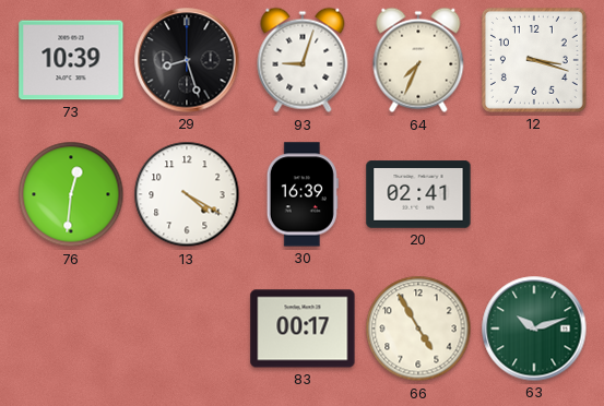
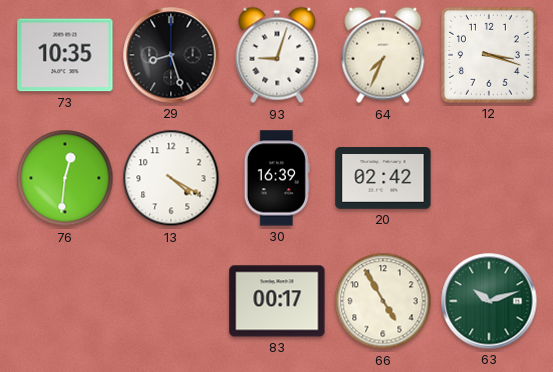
73: 10:39 -> 10:35 (65, 55)
20: 02:41 -> 02:42 (383, 178)
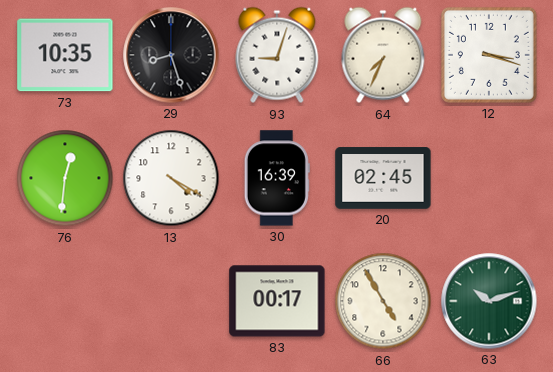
20: 02:42 -> 02:45 (383, 178)
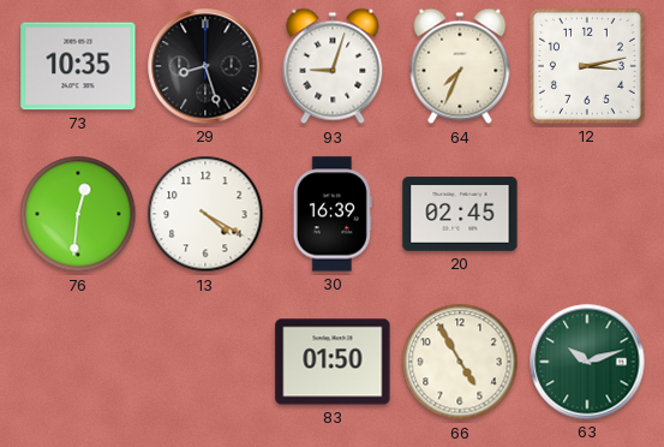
12: 3:18 -> 3:13 (587, 66)
83: 00:17 -> 01:50 (333, 362)
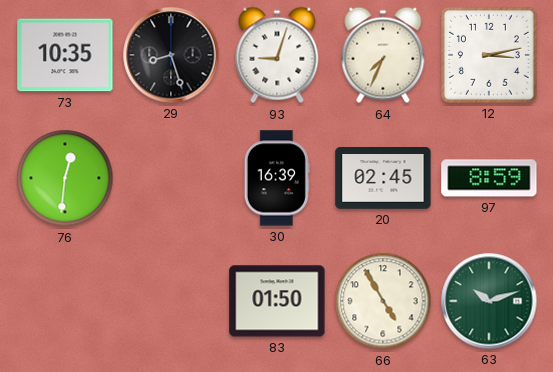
13: 4:20 -> none (205, 214)
97: none -> 8:59 (489, 178)
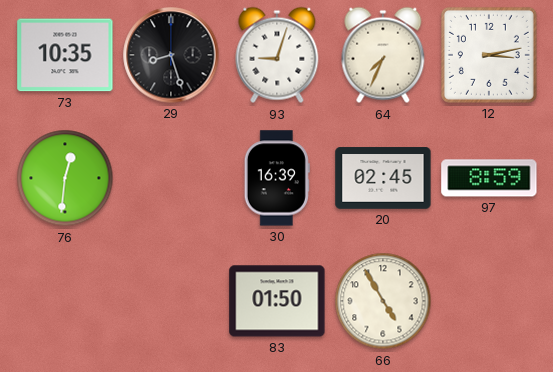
63: 10:12 -> none (489, 301)
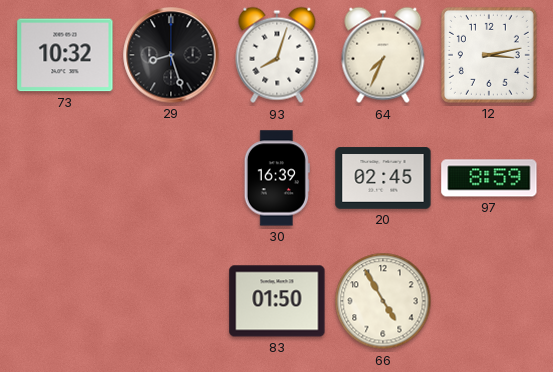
73: 10:35 -> 10:32 (65, 55)
93: 9:03 -> 8:03 (277, 55)
76: 12:31 -> none (65, 178)
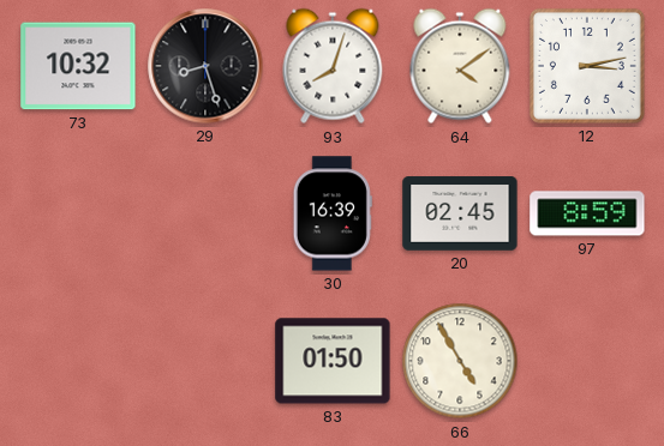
64: 7:34 -> 4:09 (460, 66)
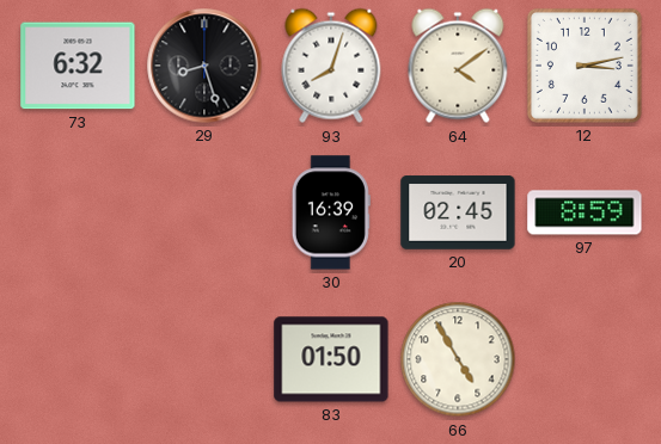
73: 10:32 -> 6:32 (78, 66)
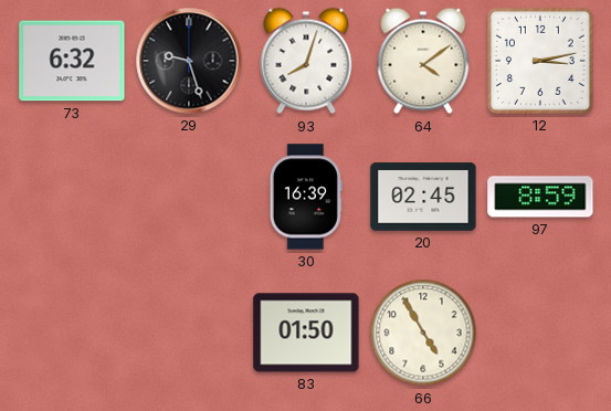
29: 8:27 -> 9:27 (189, 61)
